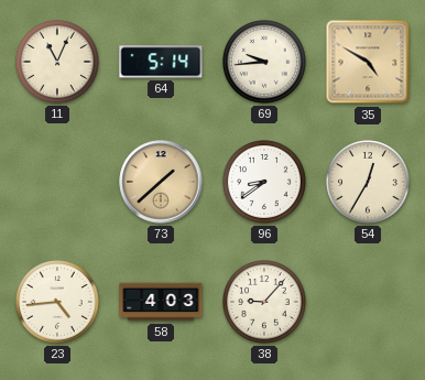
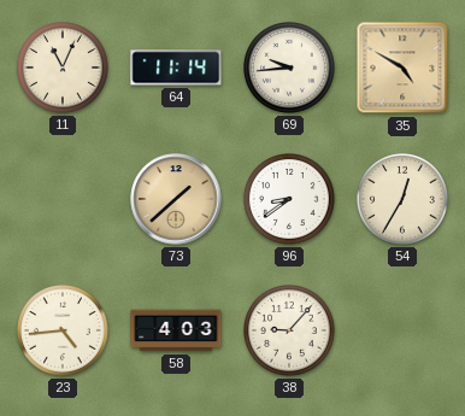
64: 5:14 -> 11:14 (176, 68)
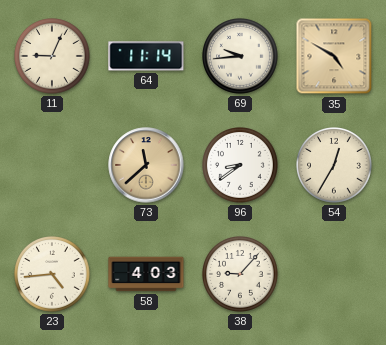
11: 11:04 -> 9:04 (53, 57)
73: 1:38 -> 11:38 (146, 165)
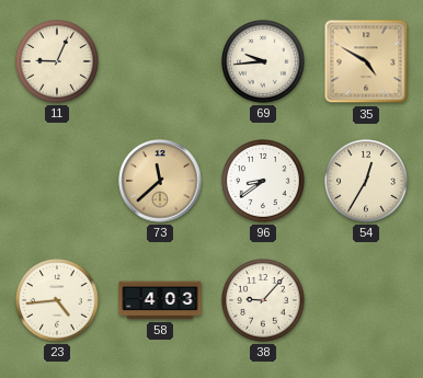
64: 11:14 -> none (146, 56)
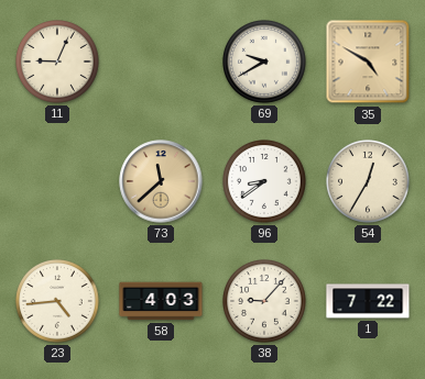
69: 9:44 -> 9:40 (265, 63)
1: none -> 7:22 (368, 301)
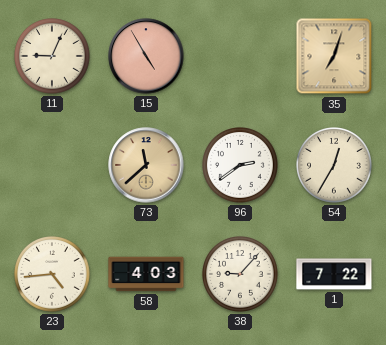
15: none -> 4:55 (146, 56)
69: 9:40 -> none (265, 63)
35: 4:50 -> 7:03 (334, 56)
96: 8:39 -> 2:39 (241, 166)
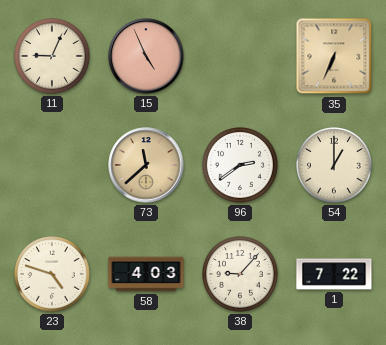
15: 4:55 -> 4:56 (146, 56)
35: 7:03 -> 6:34 (334, 56)
54: 12:35 -> 1:00 (335, 166)
23: 4:44 -> 4:48 (53, 275)
